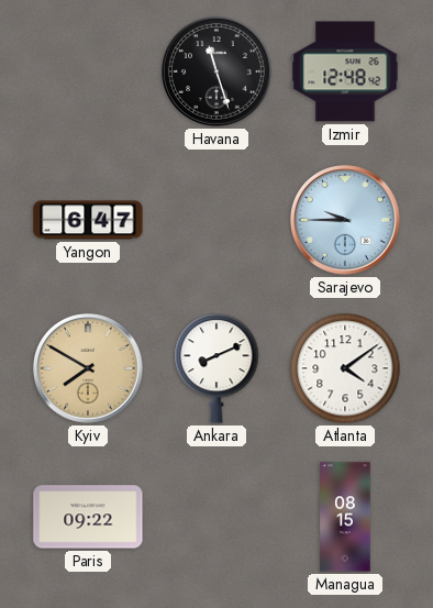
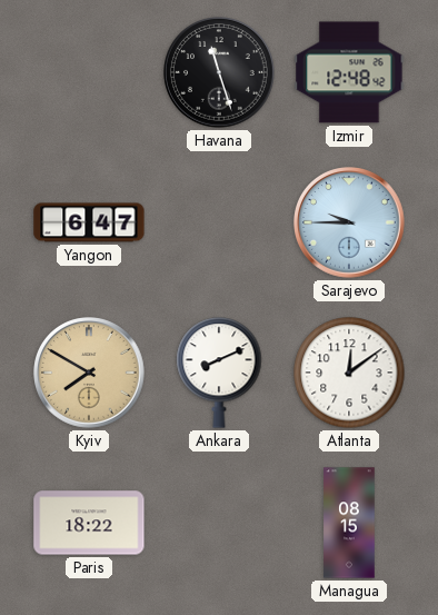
Atlanta: 4:09 -> 12:09 (349, 373)
Paris: 09:22 -> 18:22 (89, 523)
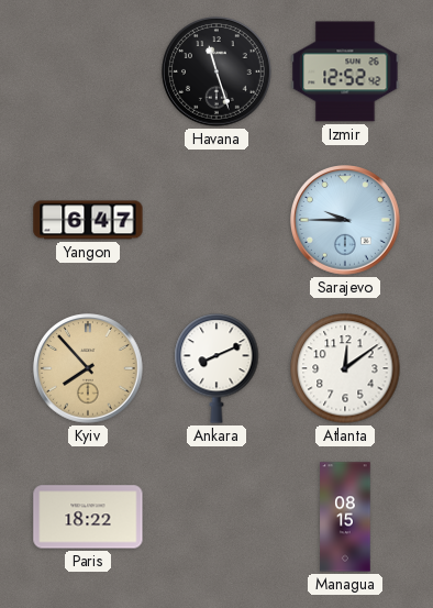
Izmir: 12:48 -> 12:52 (345, 71)
Kyiv: 7:50 -> 7:53 (88, 368)
